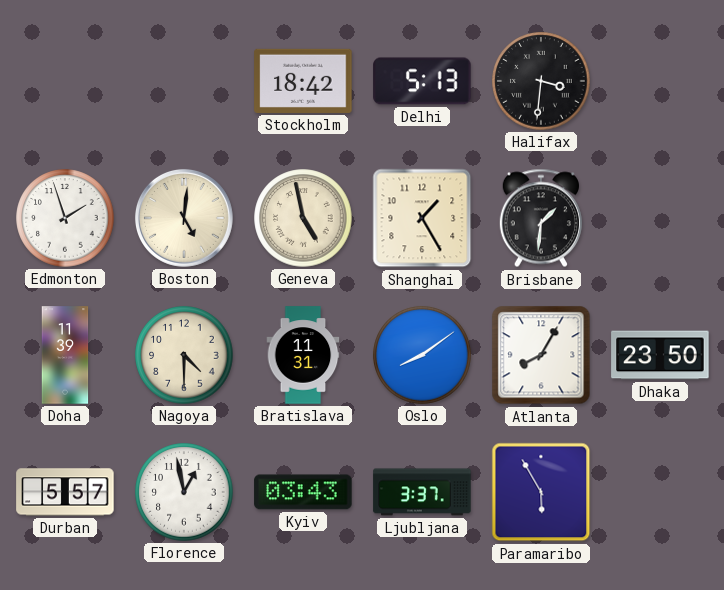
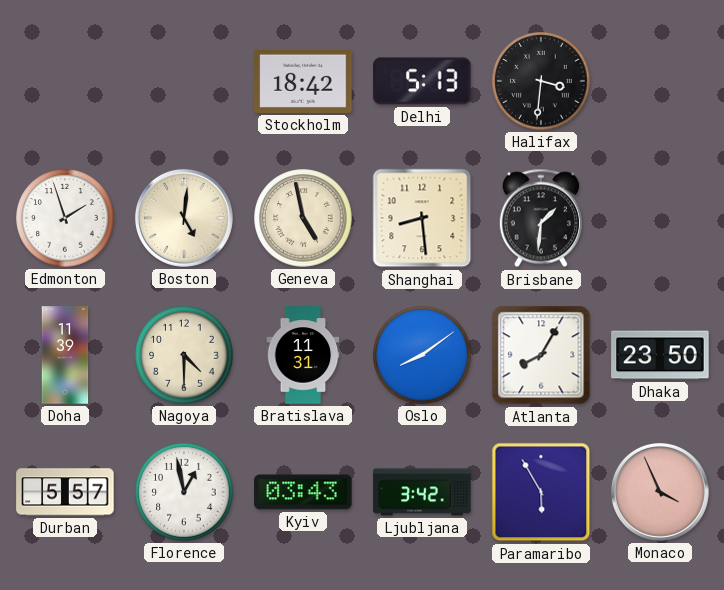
Shanghai: 1:25 -> 8:29 (422, 218)
Ljubljana: 3:37 -> 3:42 (422, 492)
Monaco: none -> 3:56 (660, 492)
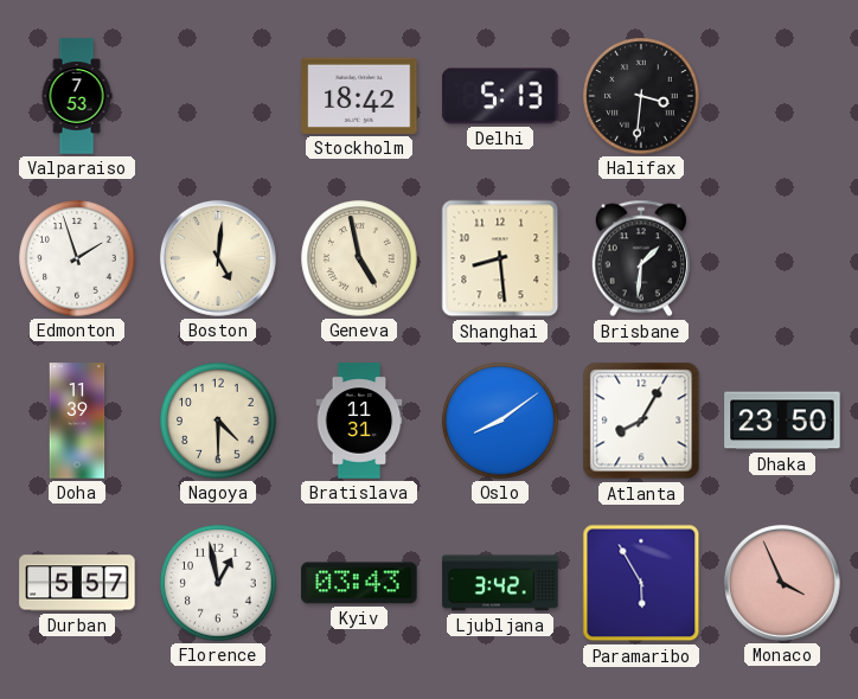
Valparaiso: none -> 7:53 (77, 96)
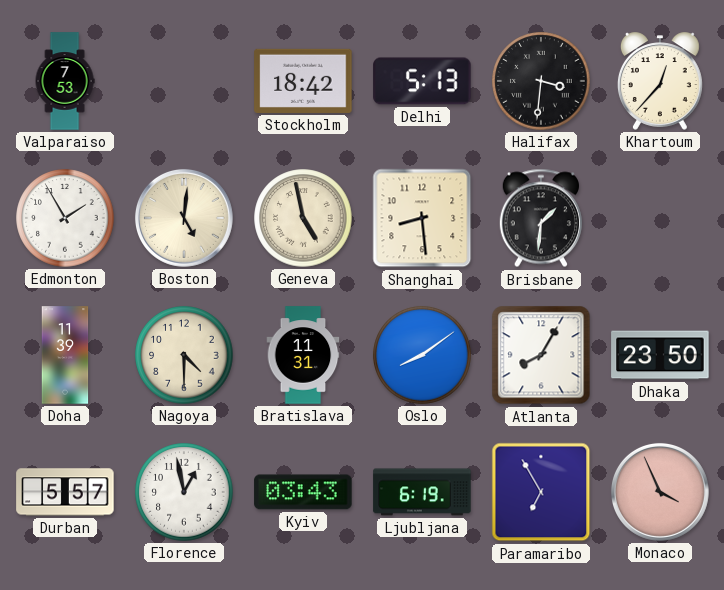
Khartoum: none -> 12:37 (660, 81)
Edmonton: 1:57 -> 1:55 (65, 218)
Ljubljana: 3:42 -> 6:19 (422, 492)
Paramaribo: 5:55 -> 6:55 (541, 492)
